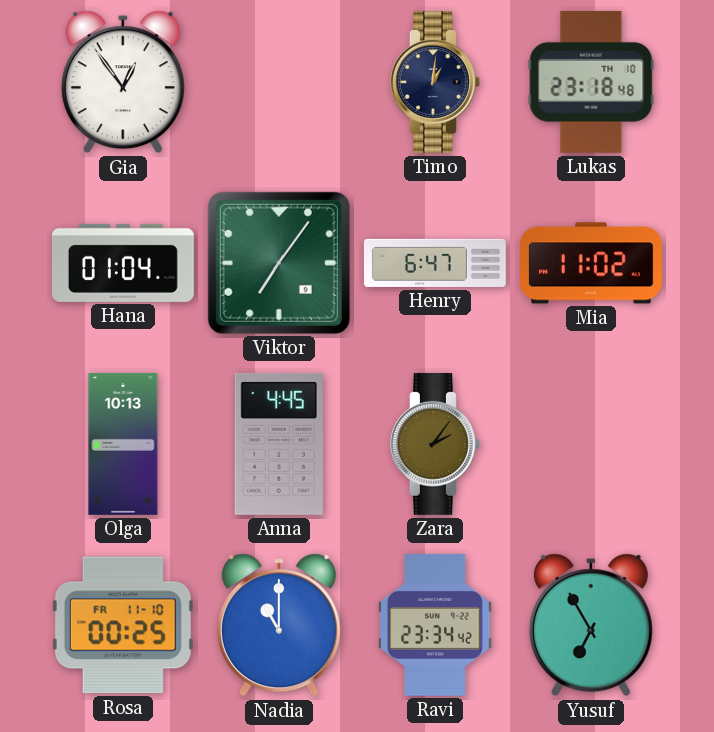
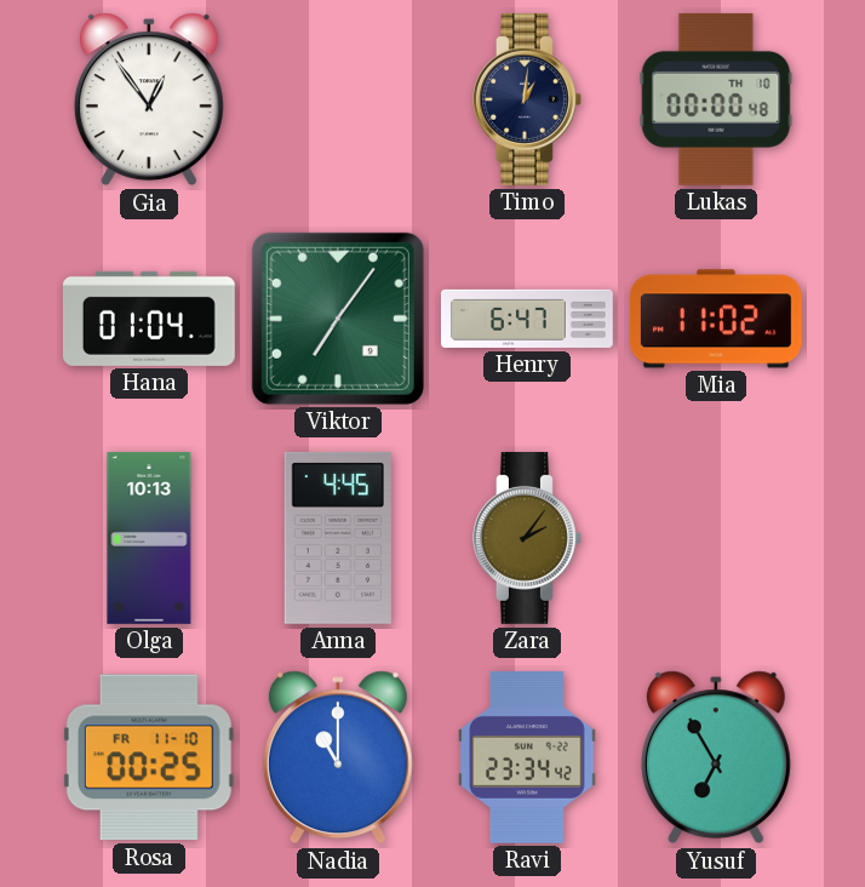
Lukas: 23:18 -> 00:00 (716, 99)
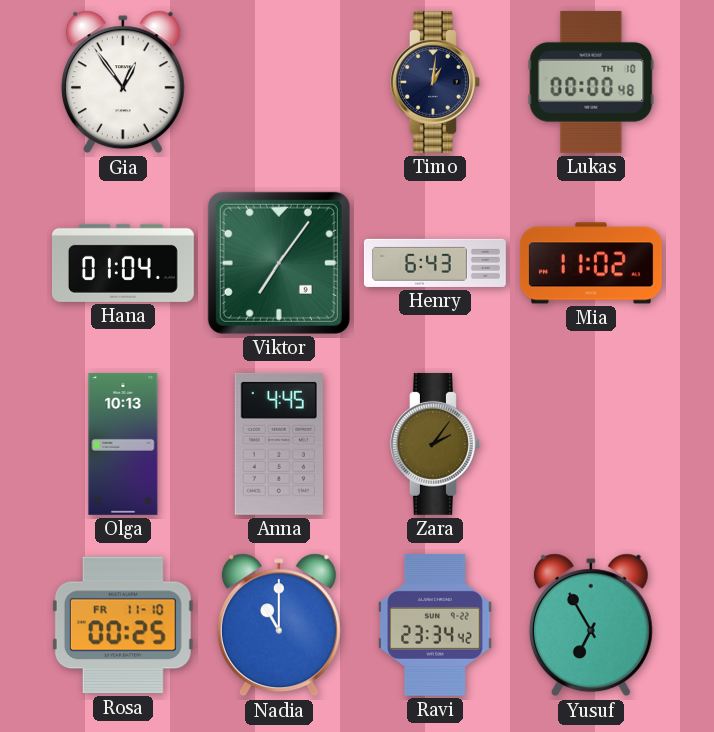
Henry: 6:47 -> 6:43 (435, 263)
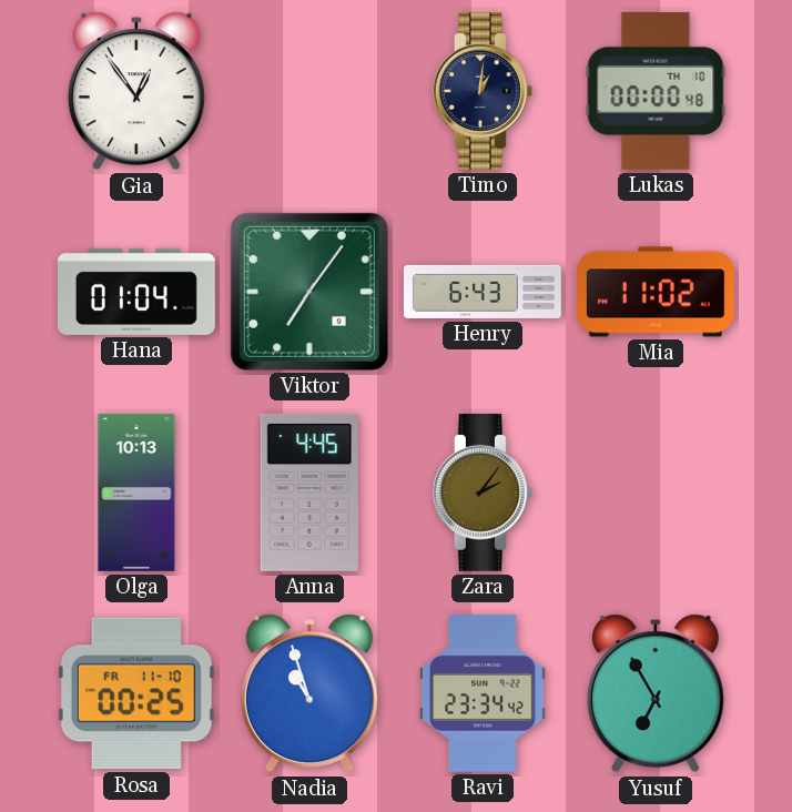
Nadia: 11:00 -> 10:57 (309, 693)
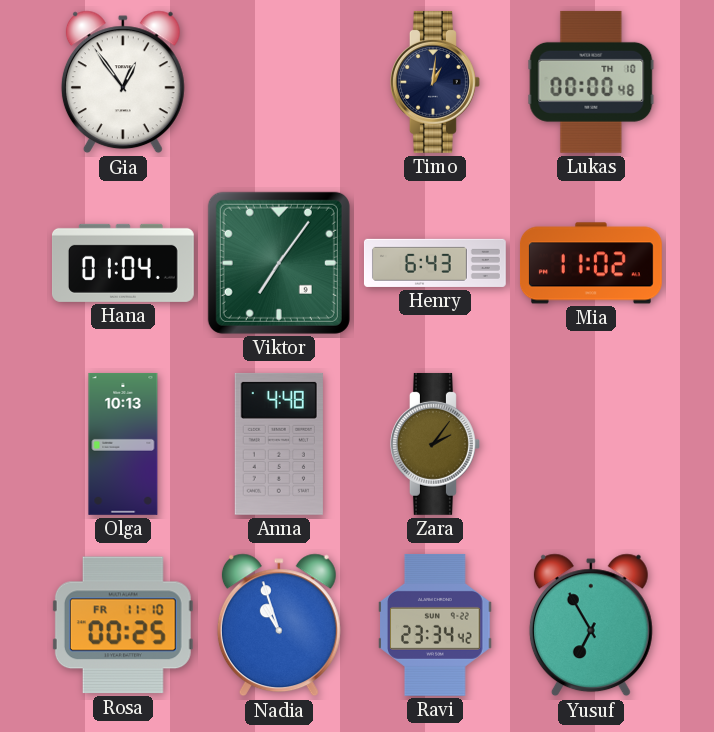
Anna: 4:45 -> 4:48 (279, 444)
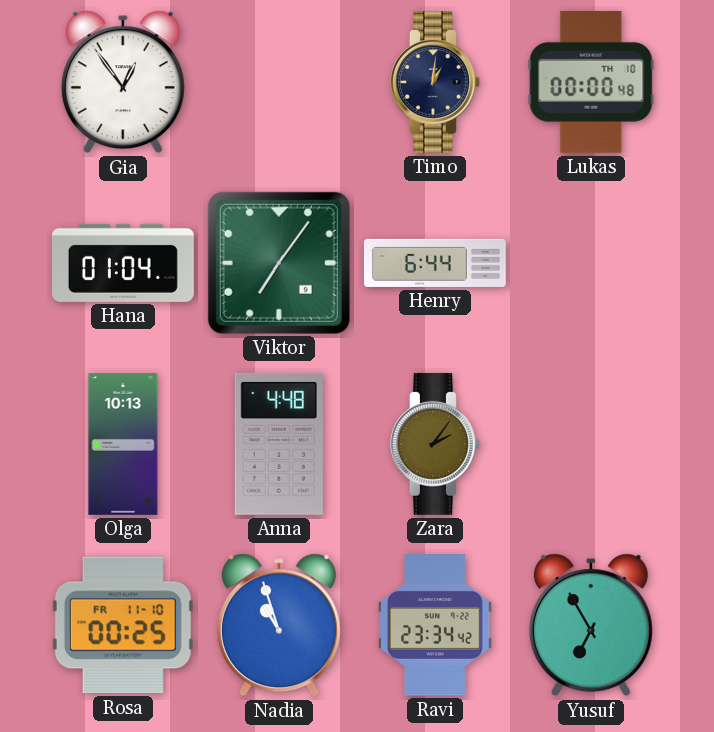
Henry: 6:43 -> 6:44 (435, 263)
Mia: 11:02 -> none (591, 263)
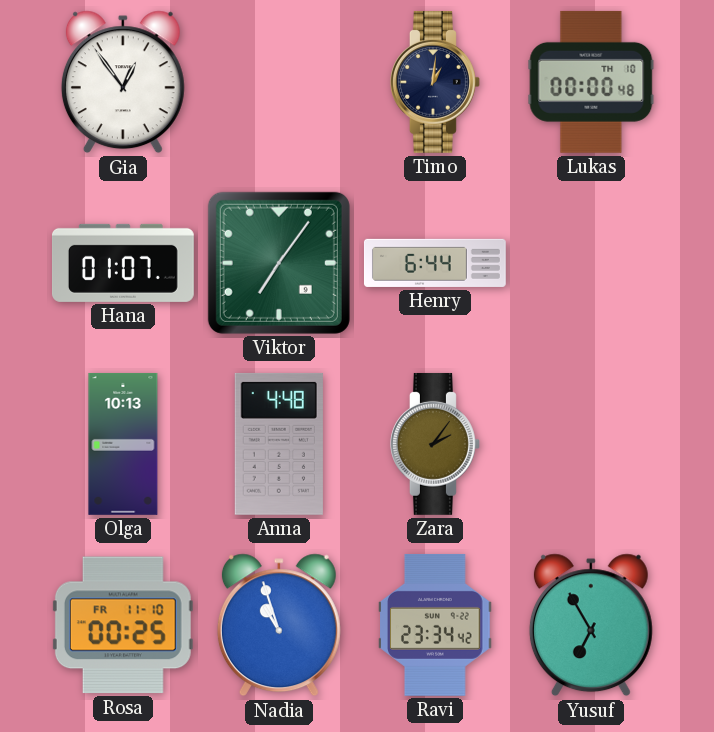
Hana: 01:04 -> 01:07 (123, 263)
